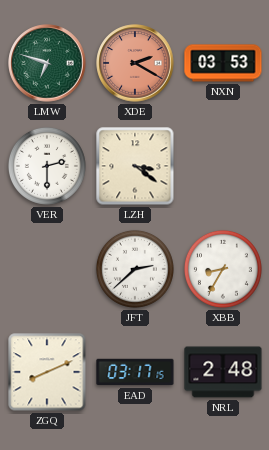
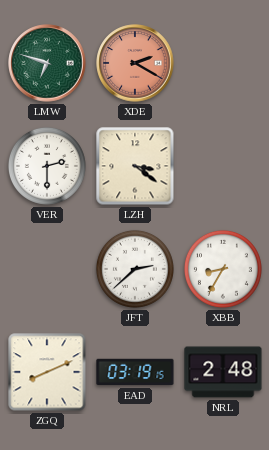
NXN: 03:53 -> none (223, 63)
EAD: 03:17 -> 03:19 (135, 372)
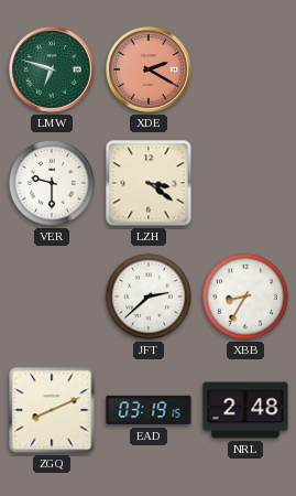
VER: 2:30 -> 9:30 (52, 183)
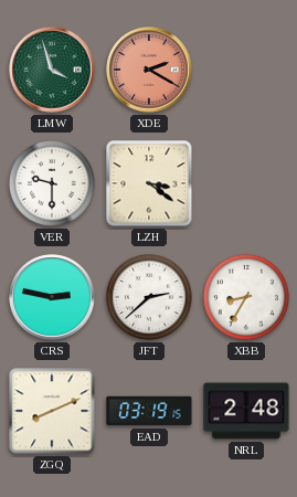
LMW: 6:48 -> 3:57 (52, 70)
CRS: none -> 2:47 (52, 297)
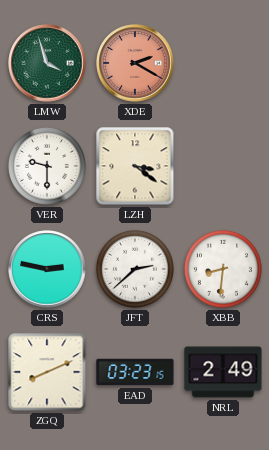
XBB: 8:35 -> 8:31 (223, 269)
EAD: 03:19 -> 03:23 (135, 372)
NRL: 2:48 -> 2:49 (223, 372)
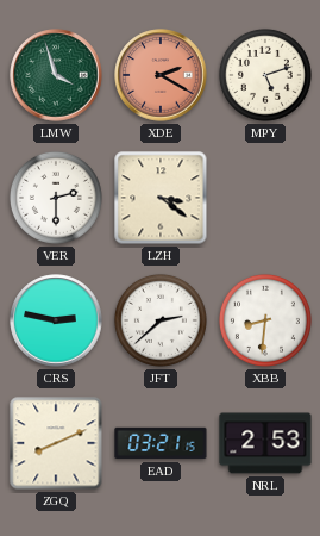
MPY: none -> 5:12 (265, 75)
VER: 9:30 -> 2:30 (56, 198)
EAD: 03:23 -> 03:21 (161, 443)
NRL: 2:49 -> 2:53 (265, 443)
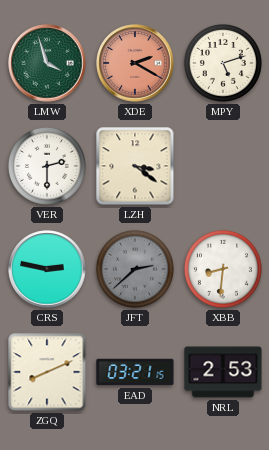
JFT dial: white -> grey (135, 269)
